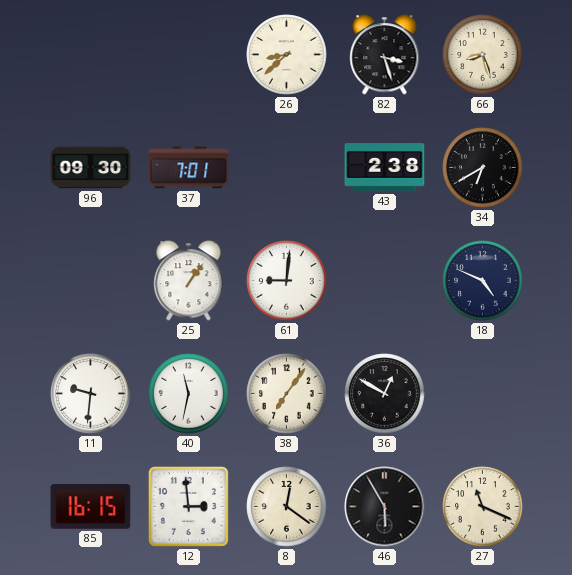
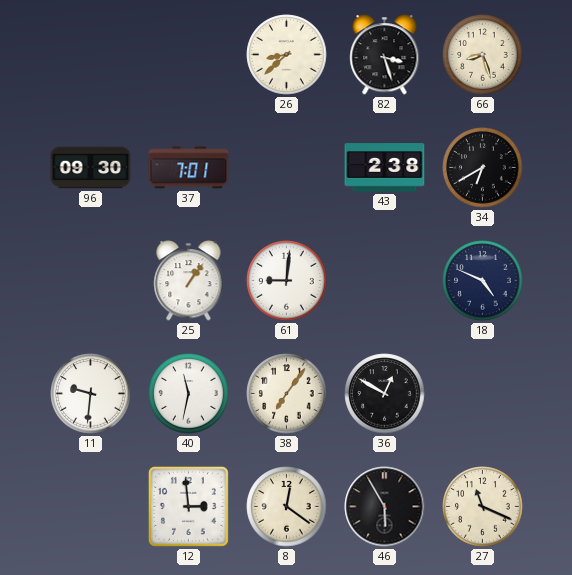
85: 16:15 -> none (91, 507)
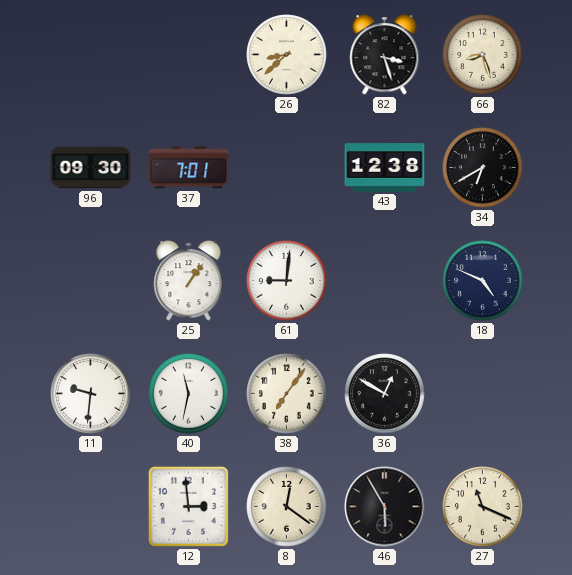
43: 2:38 -> 12:38 (385, 168)
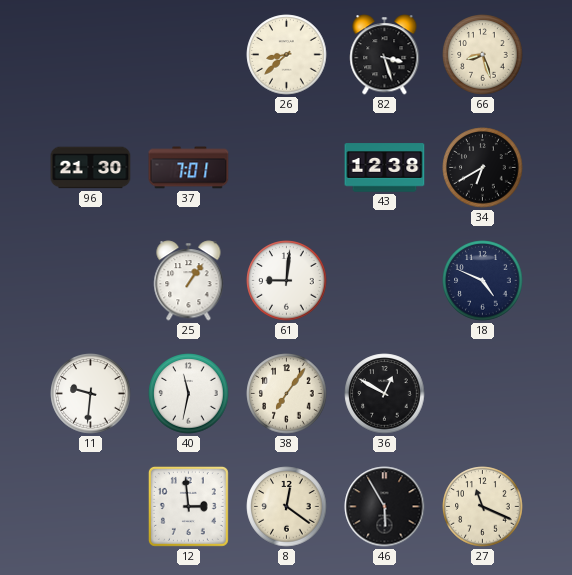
96: 09:30 -> 21:30 (91, 168)
